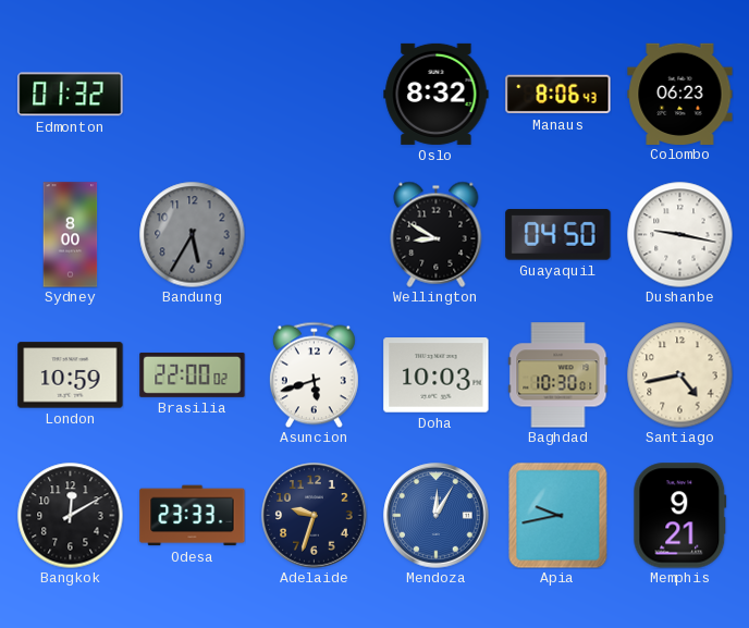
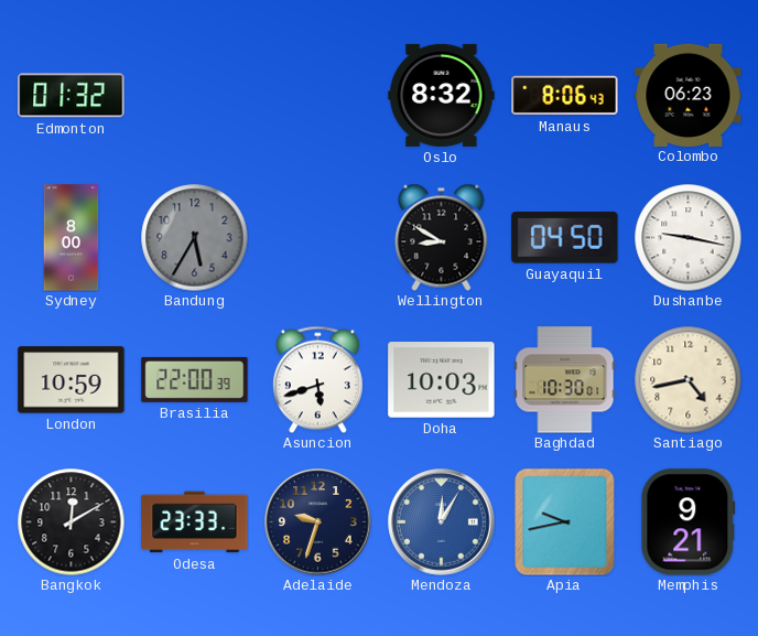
Brasilia: 22:00:02 -> 22:00:39 (195, 379)
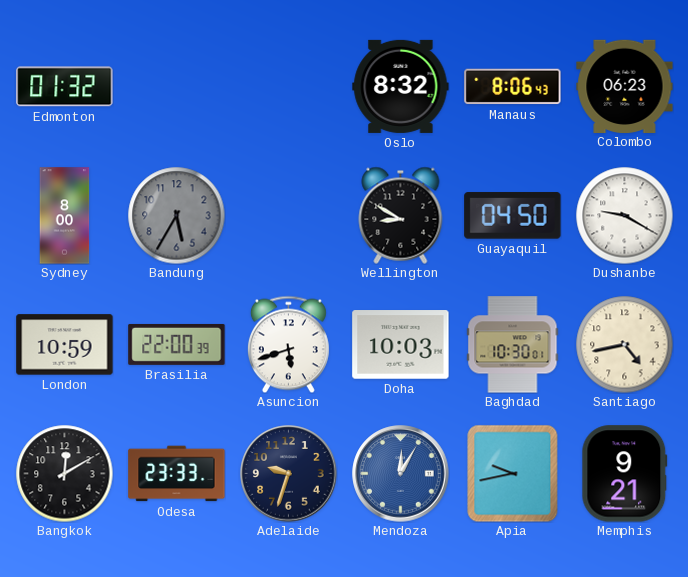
Dushanbe: 9:17 -> 9:20 (624, 215)
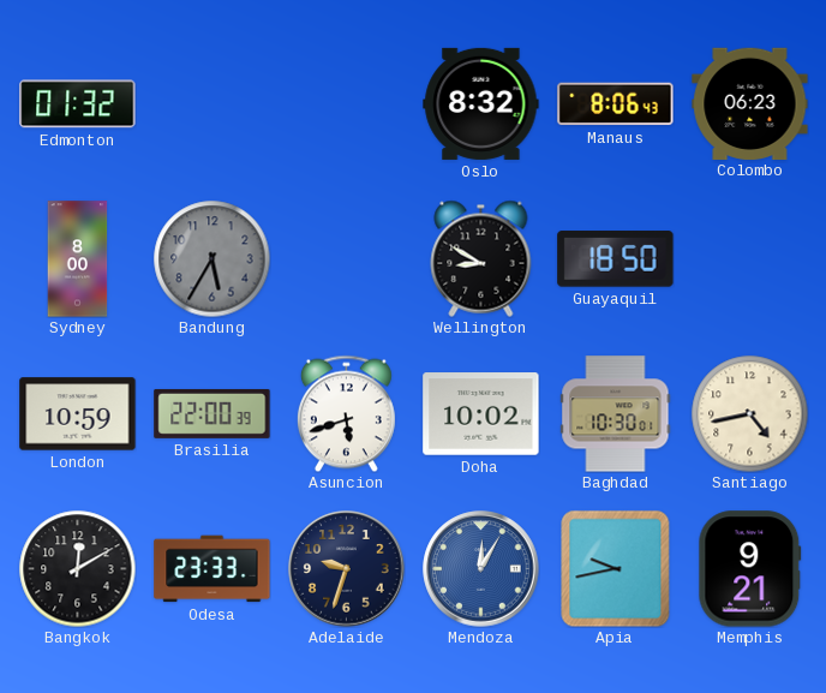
Guayaquil: 04:50 -> 18:50 (616, 259)
Dushanbe: 9:20 -> none (624, 215)
Doha: 10:03 -> 10:02 (481, 414)
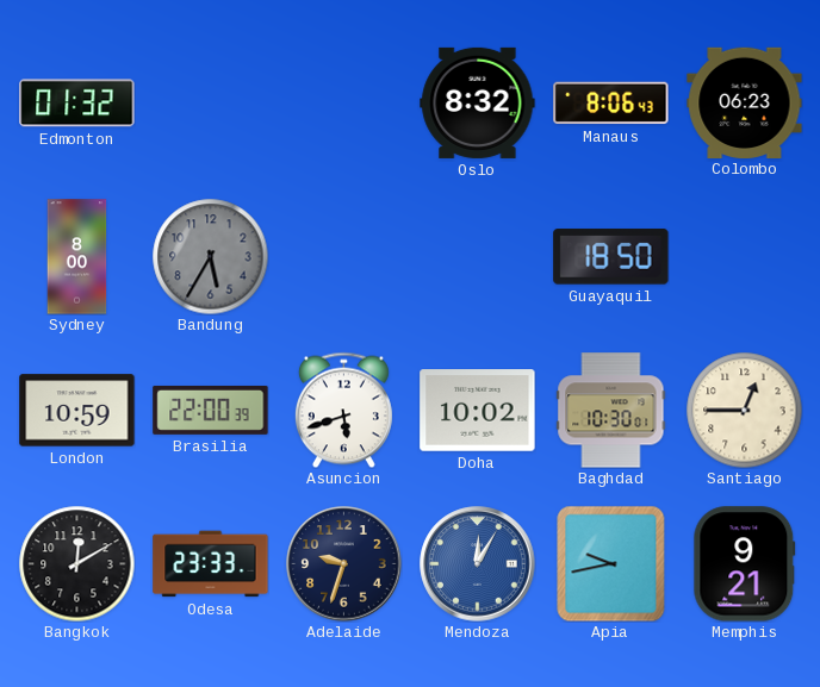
Wellington: 8:50 -> none (481, 258)
Santiago: 4:43 -> 12:45 (744, 410)
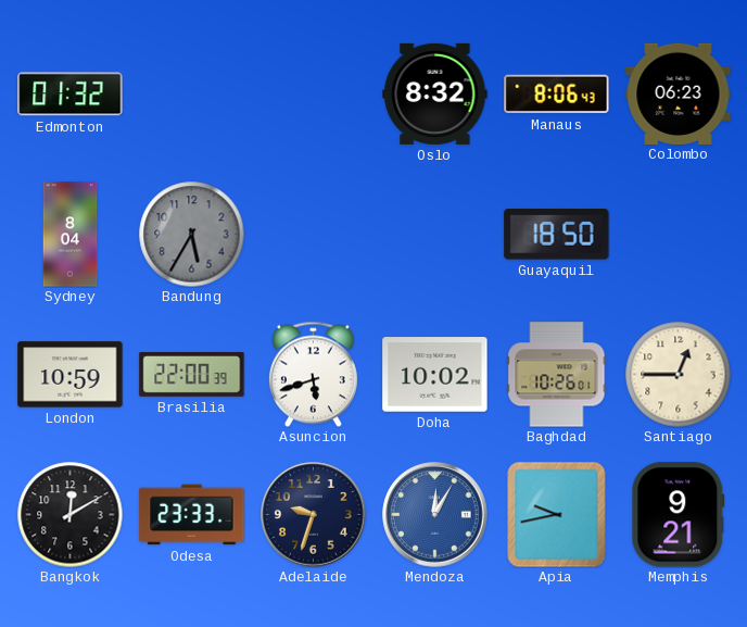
Sydney: 8:00 -> 8:04 (71, 235)
Baghdad: 10:30 -> 10:26 (557, 375)
